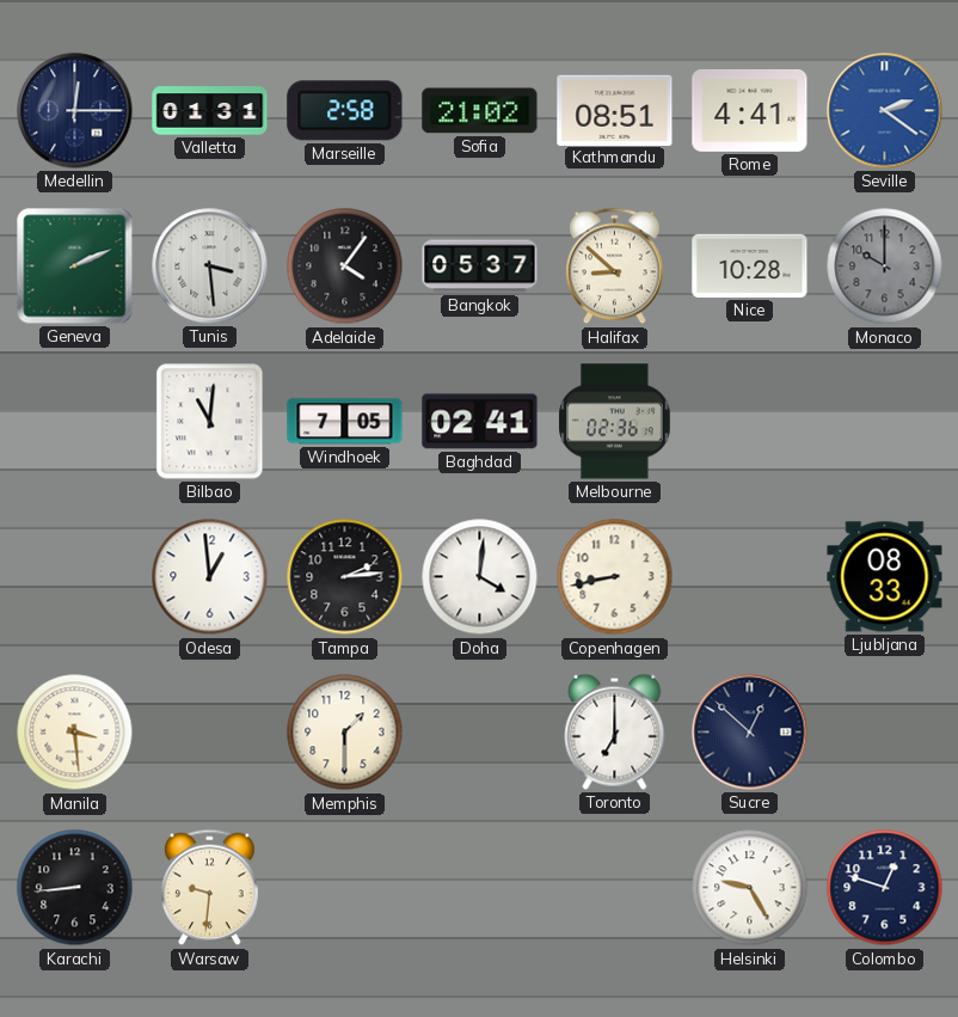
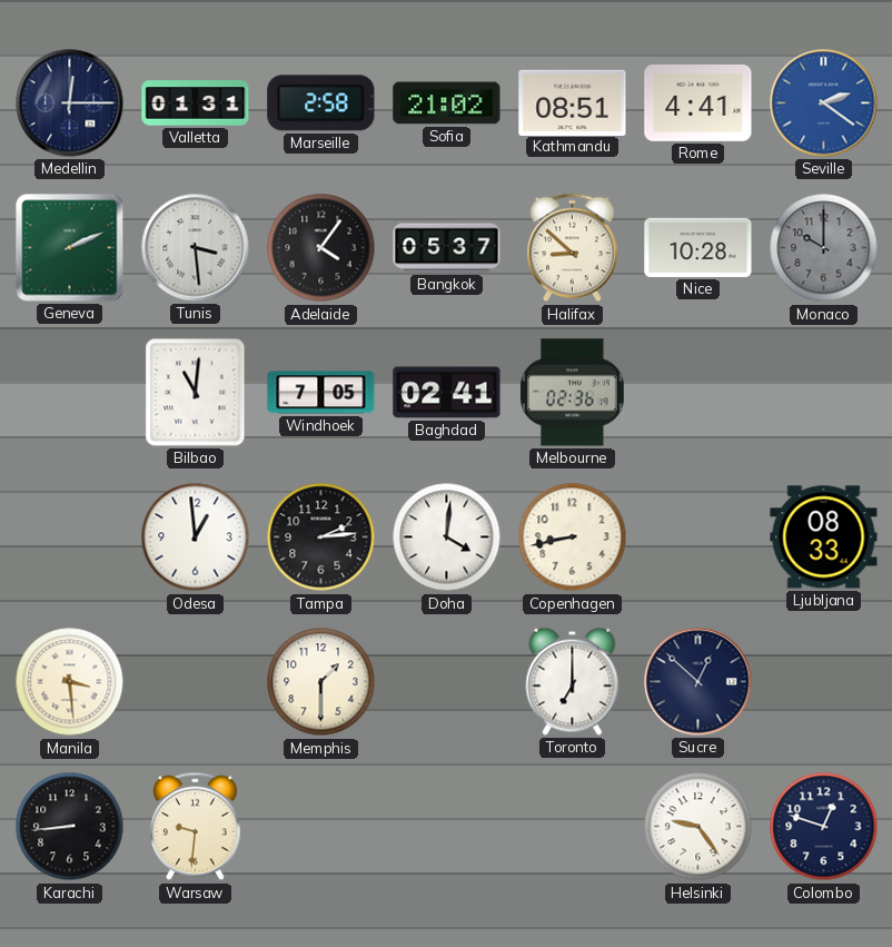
Helsinki: 9:25 -> 9:24 (698, 827)
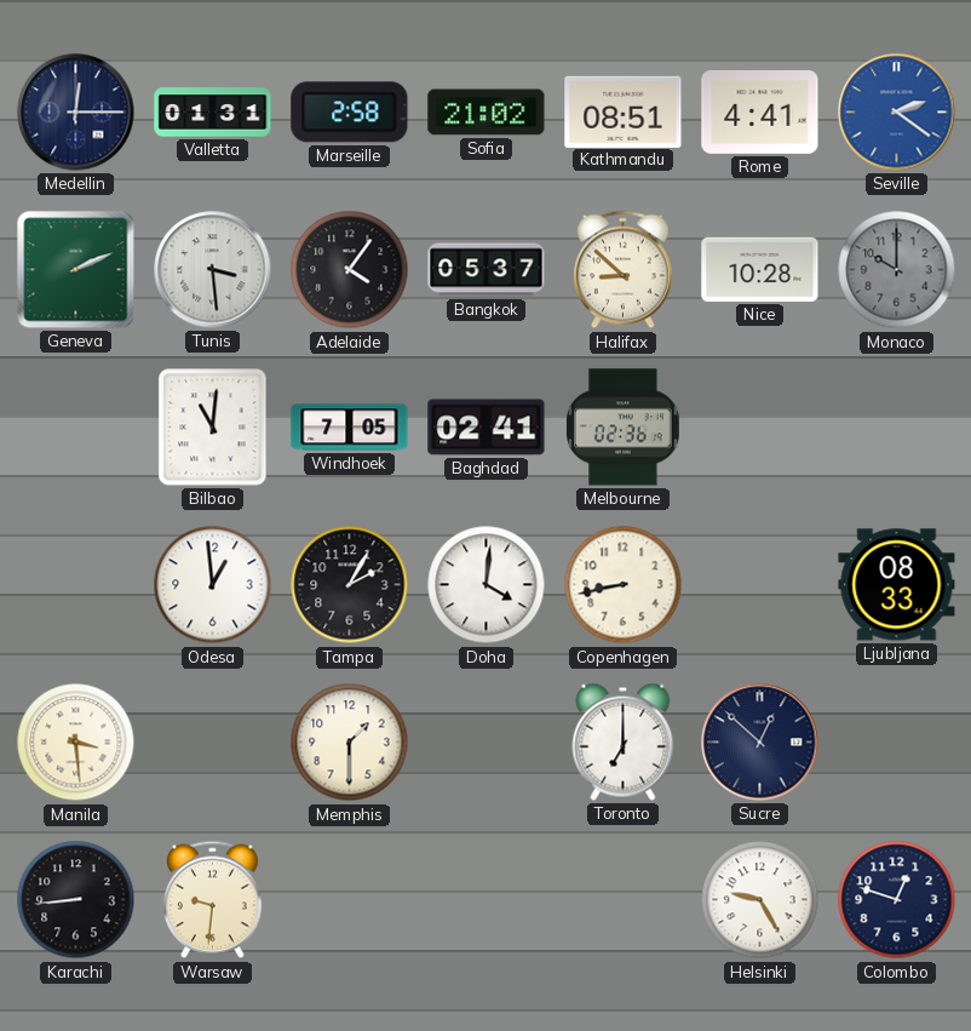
Tampa: 2:14 -> 2:05 (350, 585)
Helsinki: 9:24 -> 9:25 (760, 900)
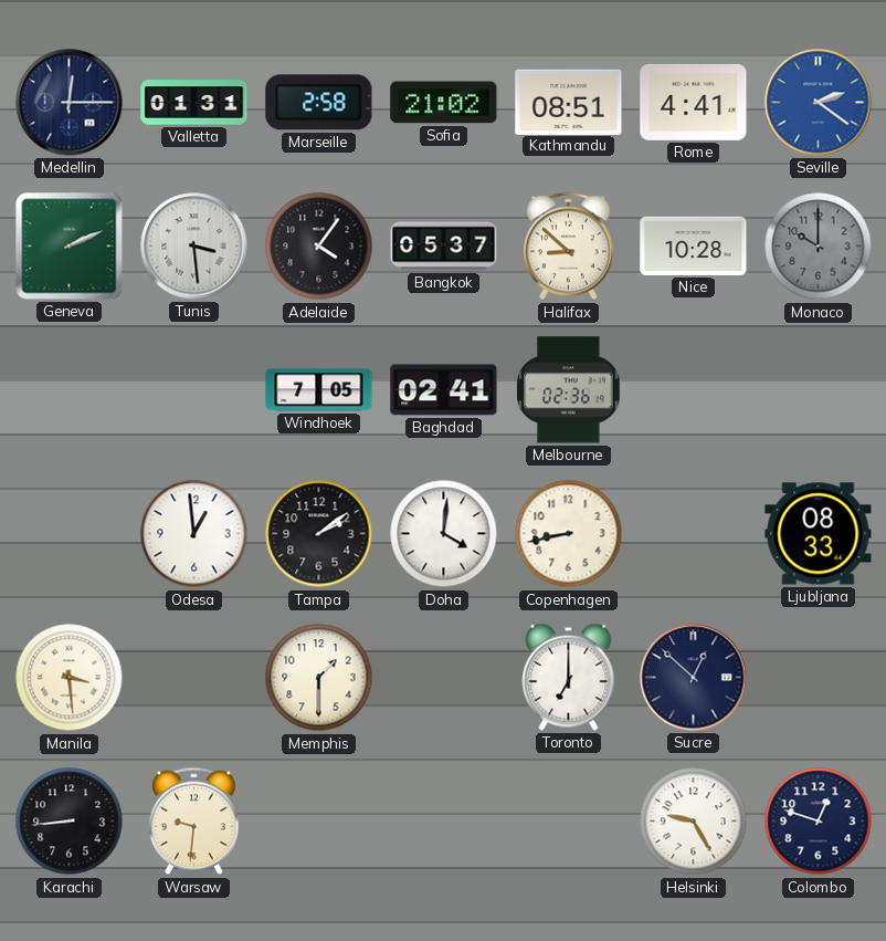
Bilbao: 11:01 -> none (213, 428)
Tampa: 2:05 -> 2:09 (319, 534)
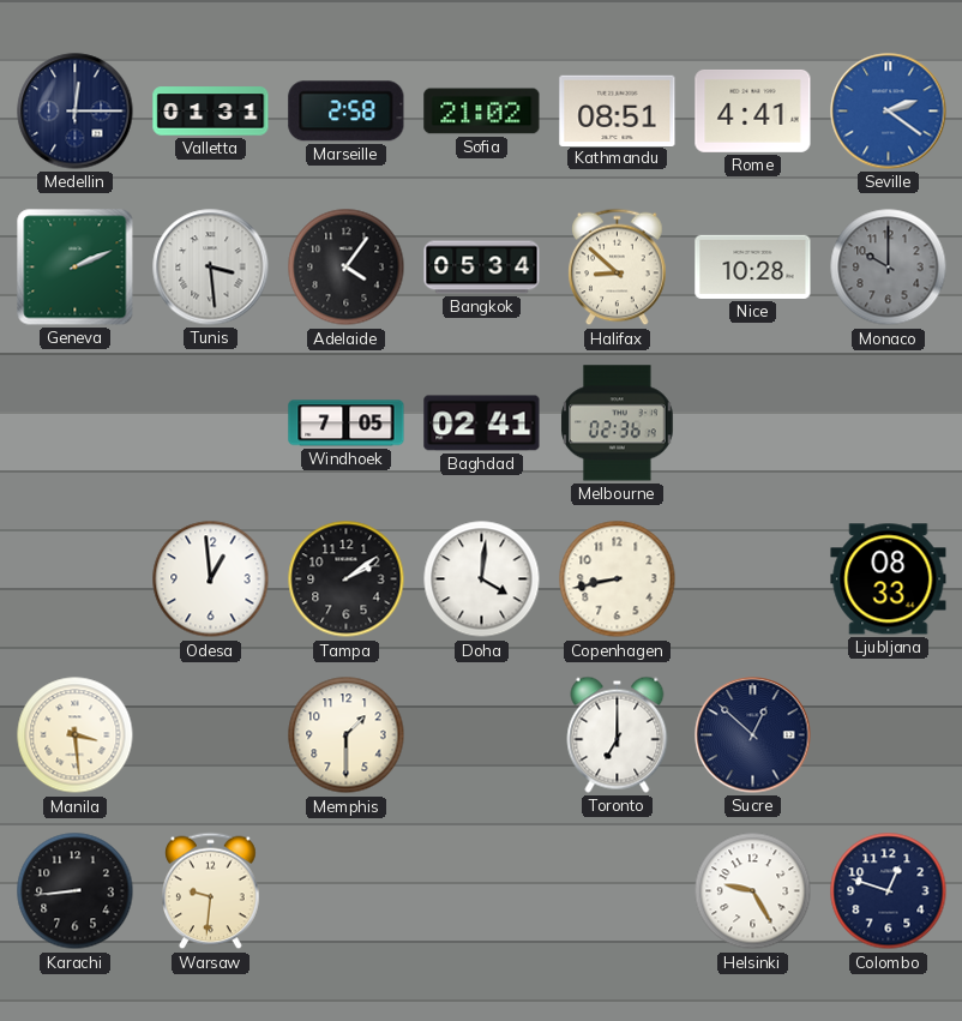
Bangkok: 05:37 -> 05:34 (482, 268)
